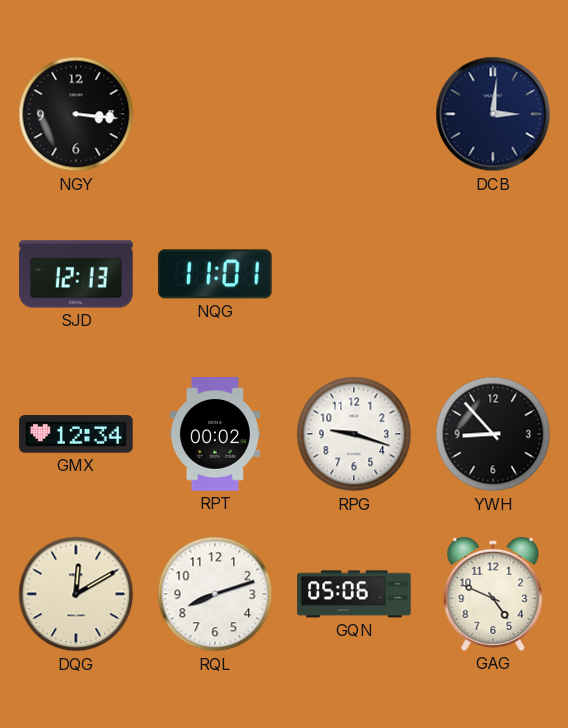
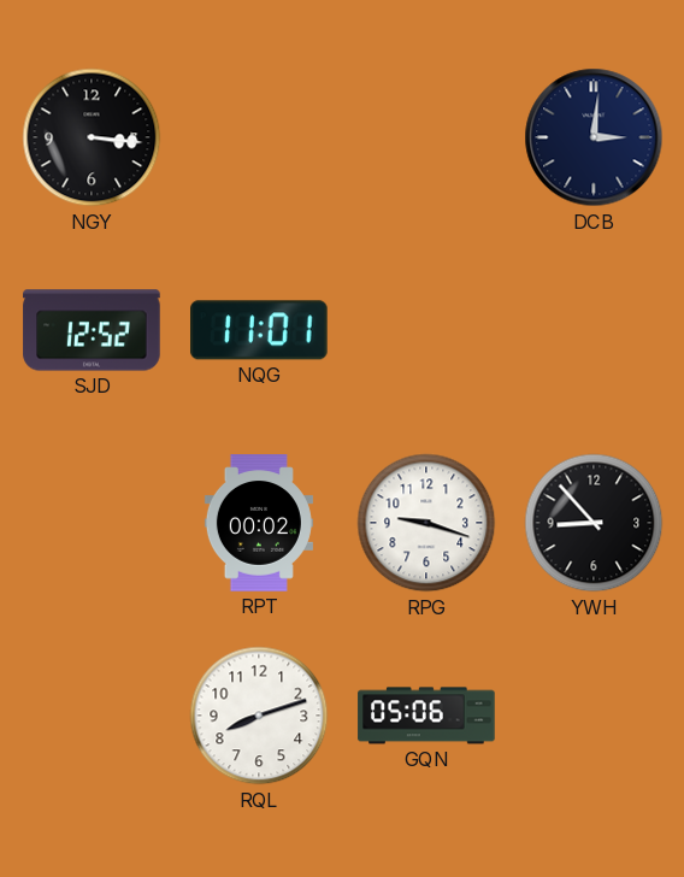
SJD: 12:13 -> 12:52 (92, 330)
GMX: 12:34 -> none (76, 434)
DQG: 12:10 -> none (76, 594)
GAG: 4:49 -> none (493, 594)
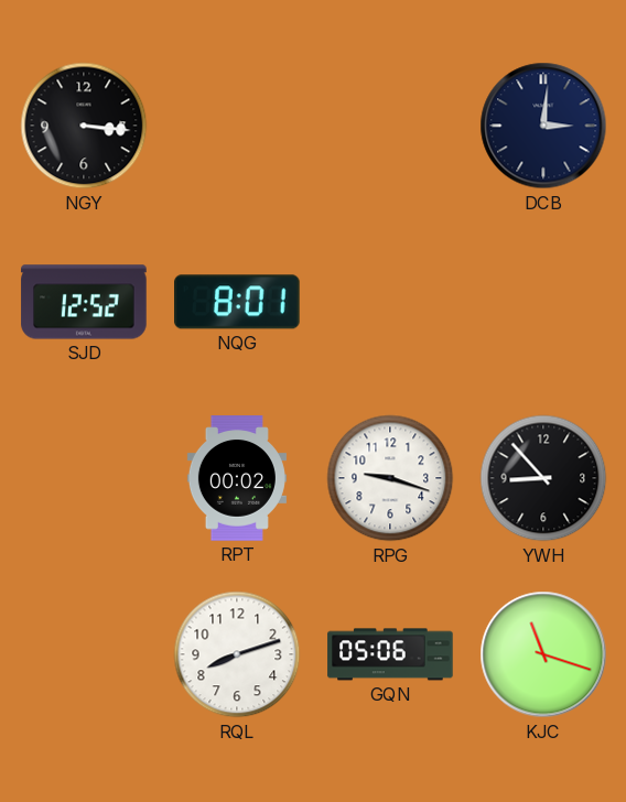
NQG: 11:01 -> 8:01 (238, 302)
KJC: none -> 11:18 (543, 654)
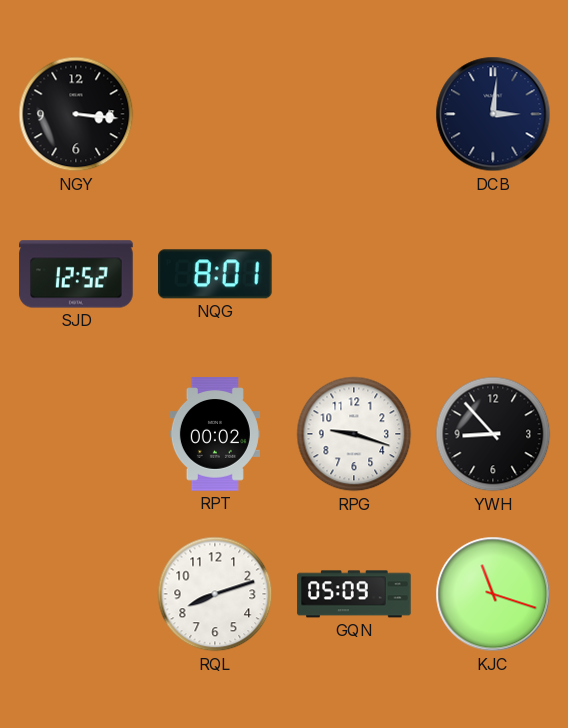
GQN: 05:06 -> 05:09 (354, 594)
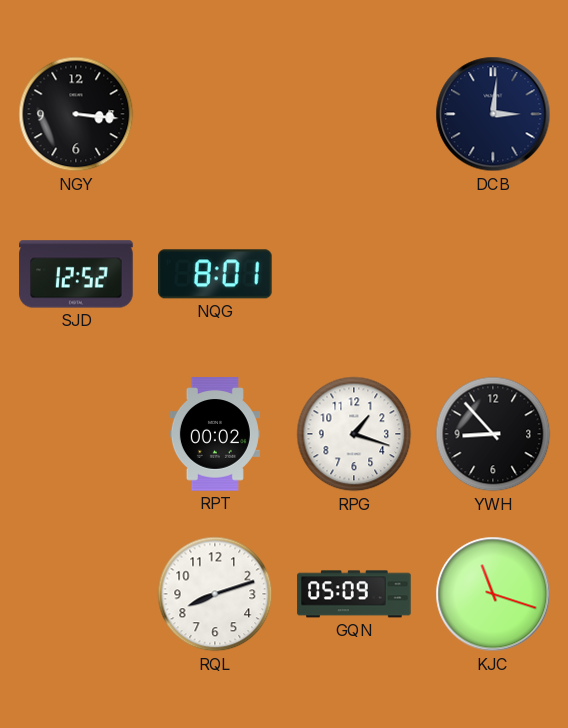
RPG: 9:18 -> 1:18 (354, 434)
